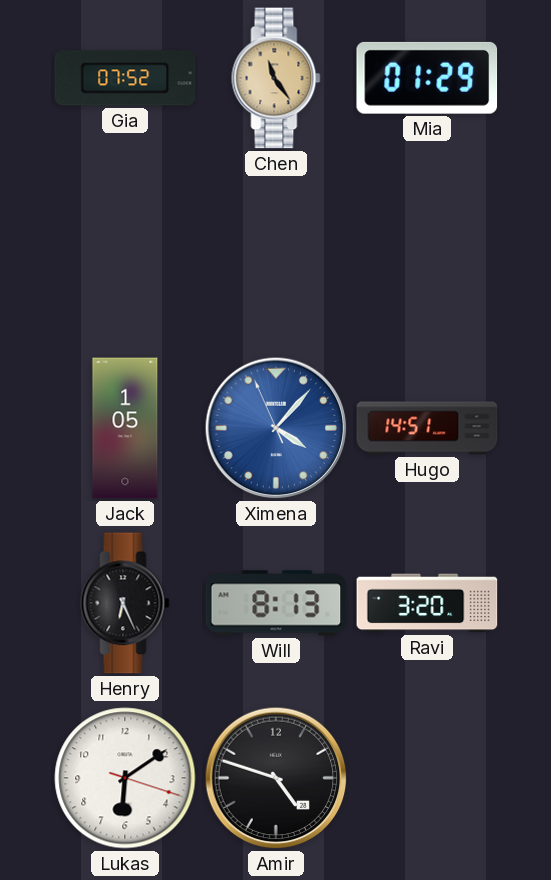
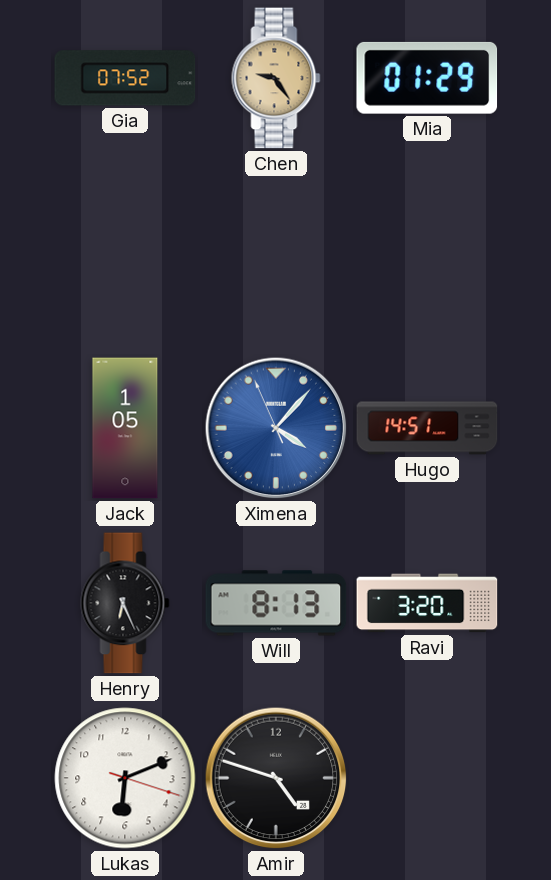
Chen: 11:24 -> 9:24 (276, 78)
Lukas: 6:09 -> 6:11 (125, 778)
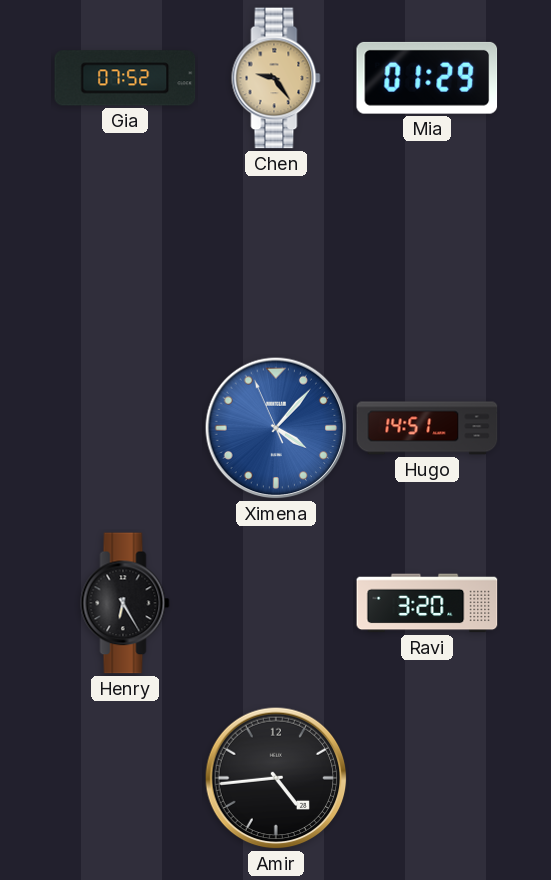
Jack: 1:05 -> none (125, 428)
Henry: 6:26 -> 6:25 (125, 603)
Will: 8:13 -> none (276, 603)
Lukas: 6:11 -> none (125, 778)
Amir: 4:48 -> 4:44 (276, 778)
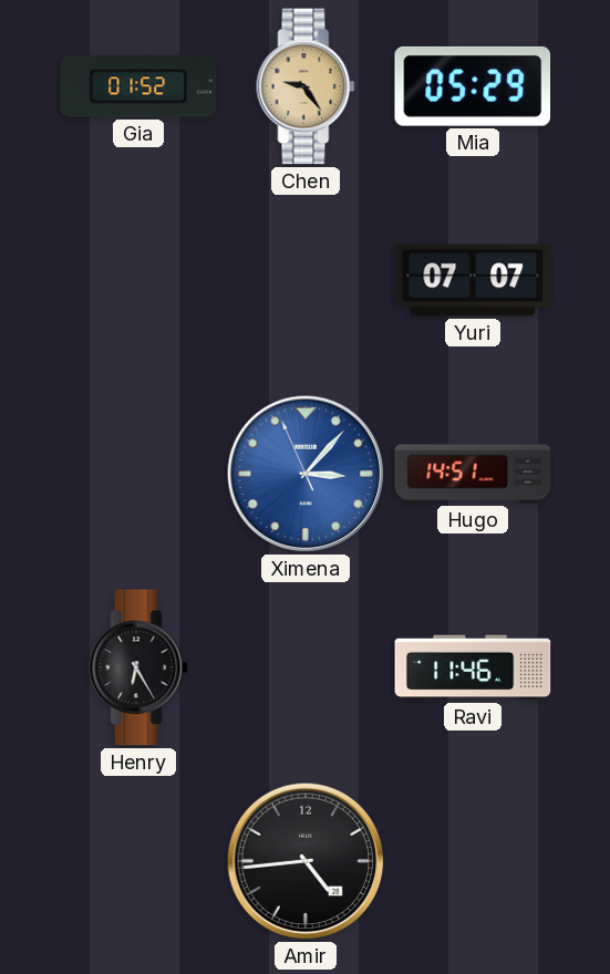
Gia: 07:52 -> 01:52 (138, 86)
Mia: 01:29 -> 05:29 (473, 86)
Yuri: none -> 07:07 (473, 280)
Ximena: 4:06 -> 3:06 (306, 474)
Ravi: 3:20 -> 11:46 (473, 667)
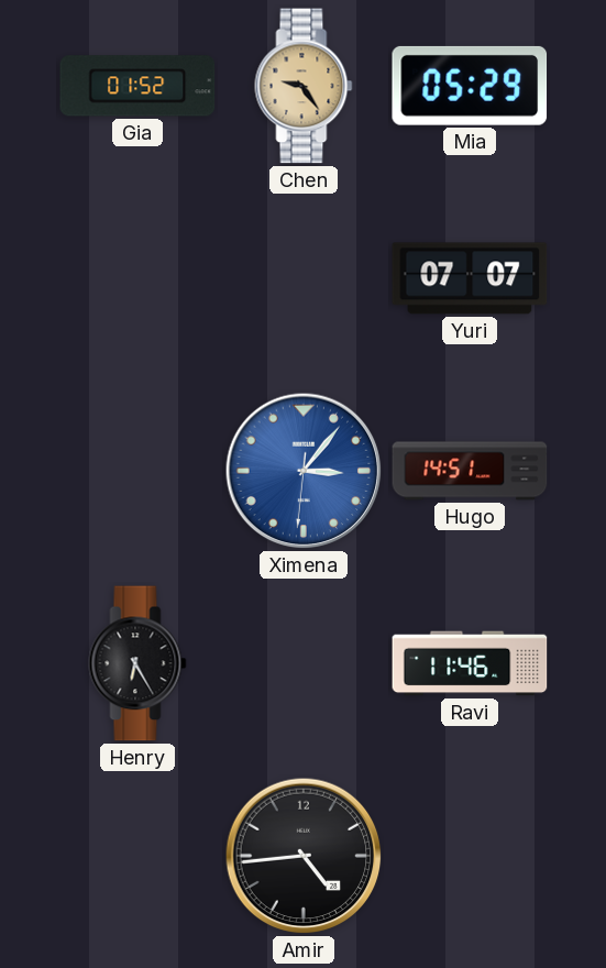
Ximena: 3:06:56 -> 3:06:31 (304, 471)
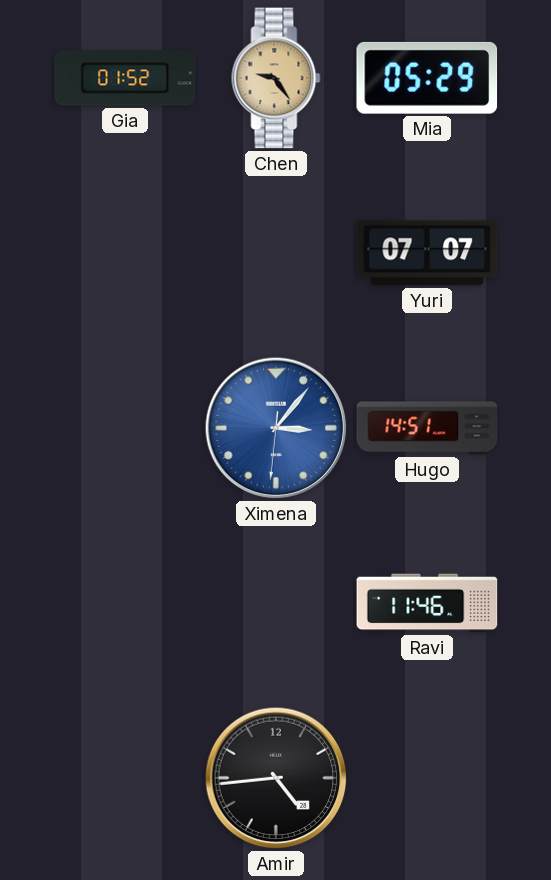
Henry: 6:25 -> none (137, 663)
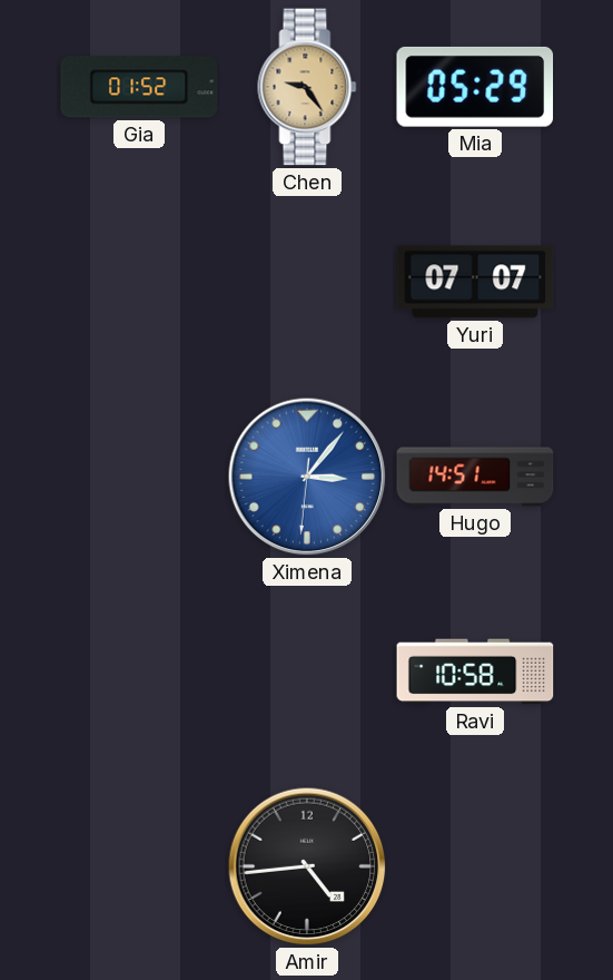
Ravi: 11:46 -> 10:58 (475, 672)
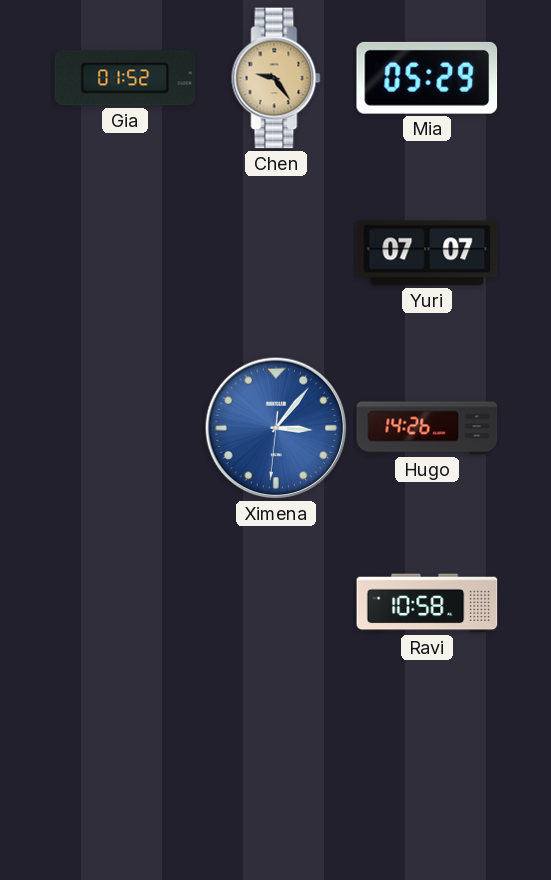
Hugo: 14:51 -> 14:26 (427, 428)
Amir: 4:44 -> none (307, 866)
